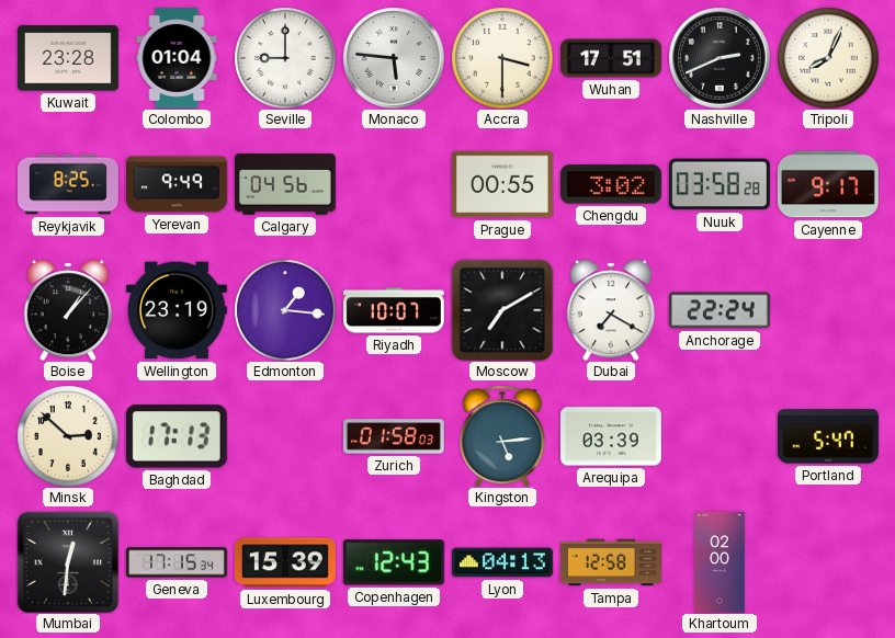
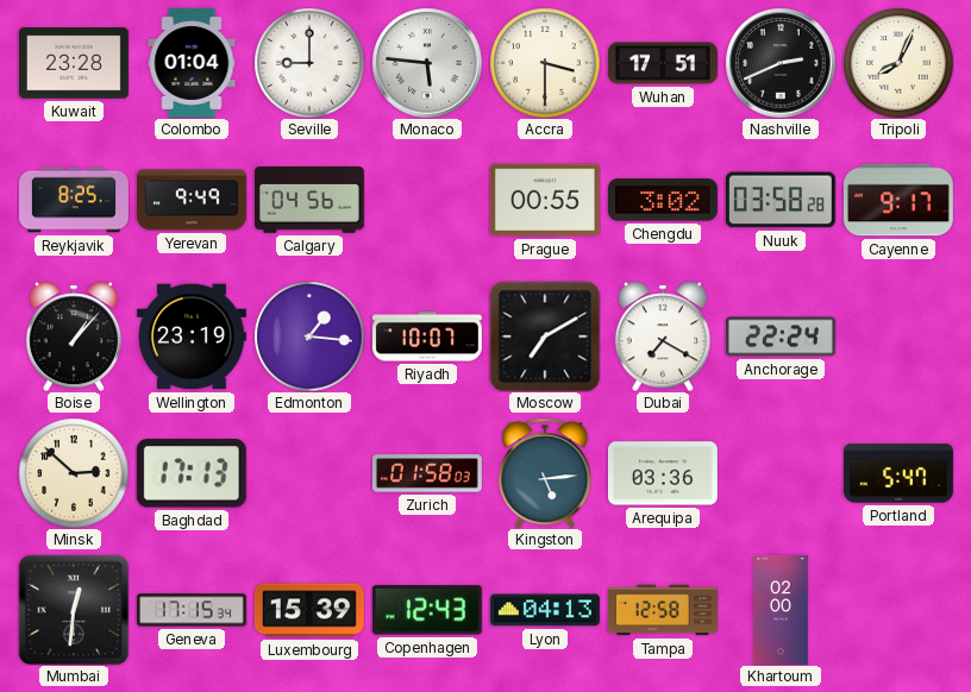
Arequipa: 03:39 -> 03:36 (663, 473)
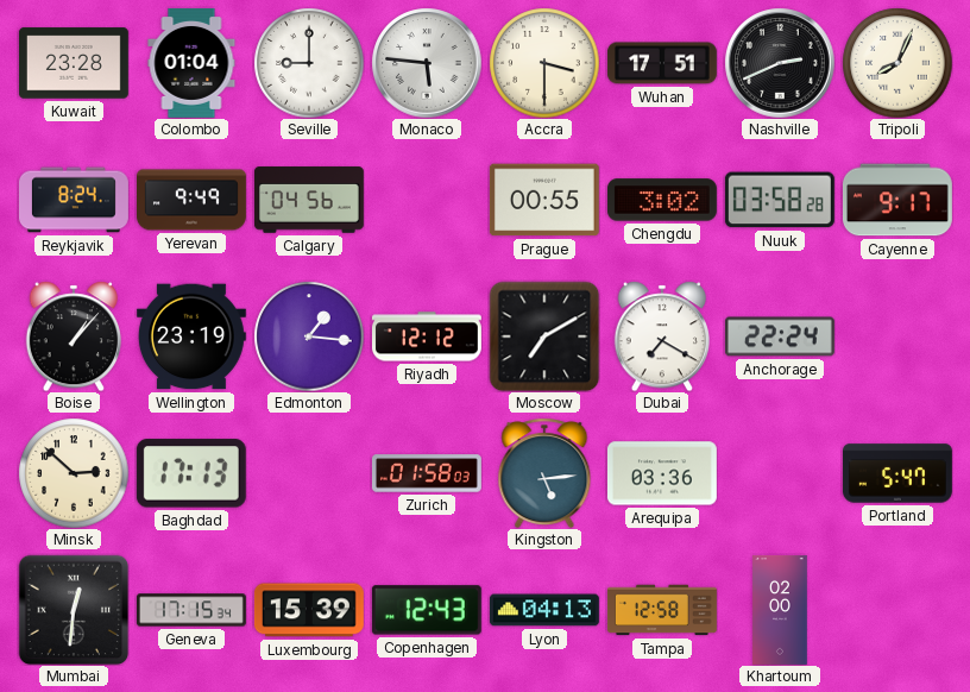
Reykjavik: 8:25 -> 8:24 (75, 200)
Riyadh: 10:07 -> 12:12 (427, 336)
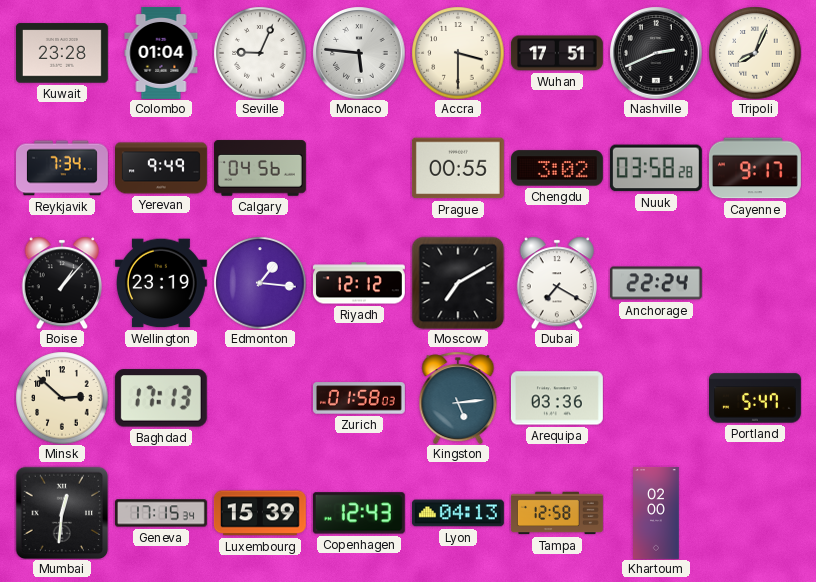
Seville: 9:00 -> 9:04 (260, 53)
Reykjavik: 8:24 -> 7:34 (63, 168)
